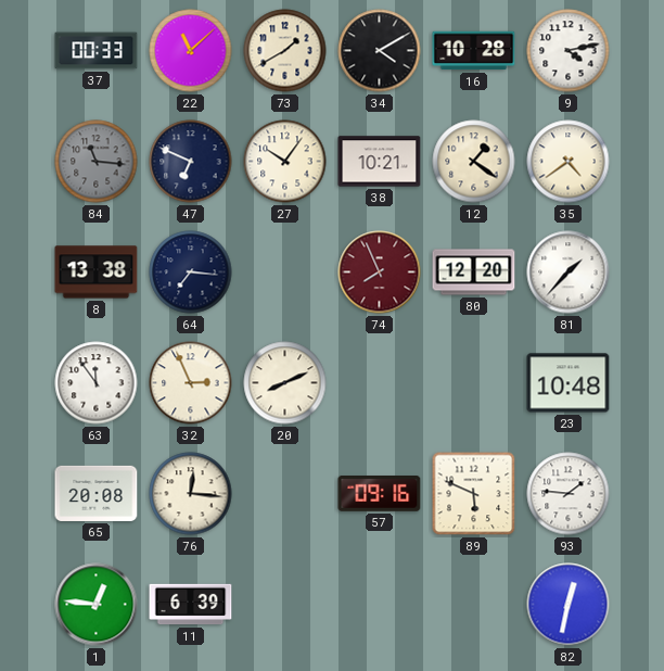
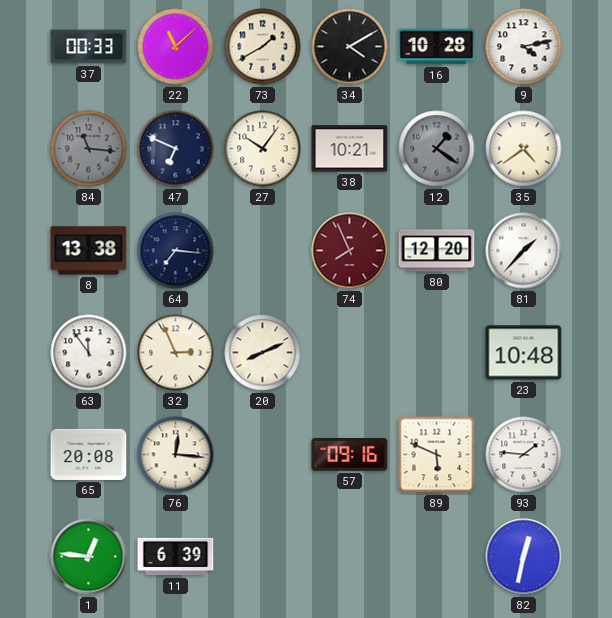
12 dial: cream -> grey (437, 149)
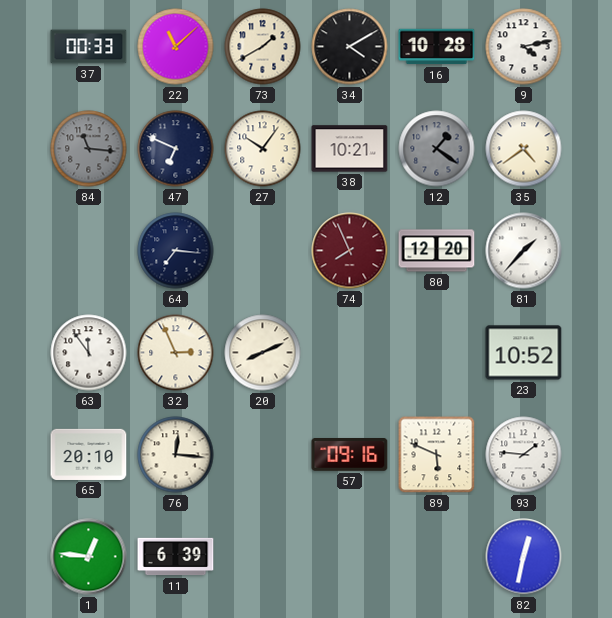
8: 13:38 -> none (89, 251)
23: 10:48 -> 10:52 (524, 353)
65: 20:08 -> 20:10 (89, 454)
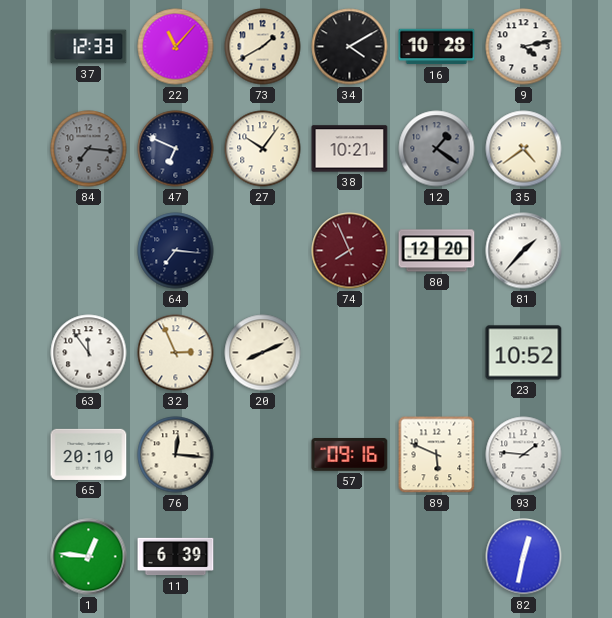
37: 00:33 -> 12:33 (89, 47)
22: 11:08 -> 11:07 (176, 47)
84: 11:16 -> 7:16 (89, 149)
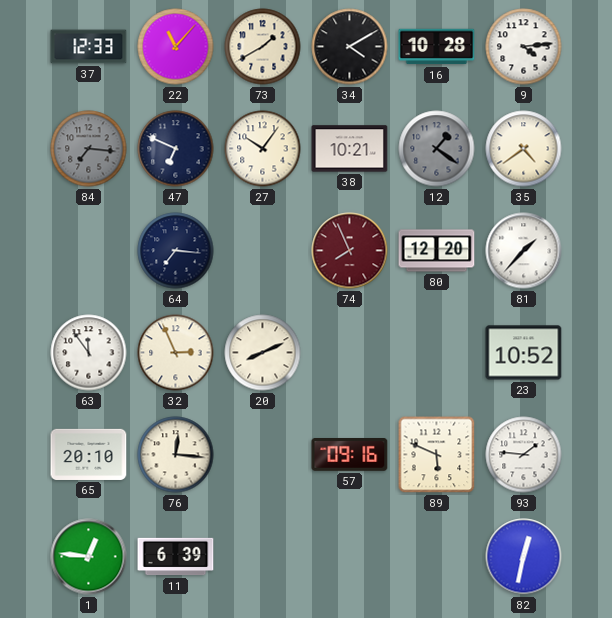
9: 4:13 -> 4:14 (524, 47)
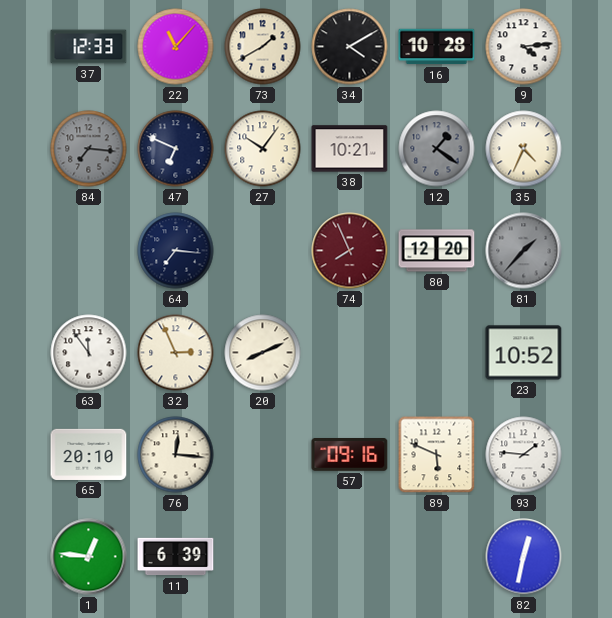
35: 4:39 -> 4:34 (524, 149)
81 dial: white -> grey (524, 251)
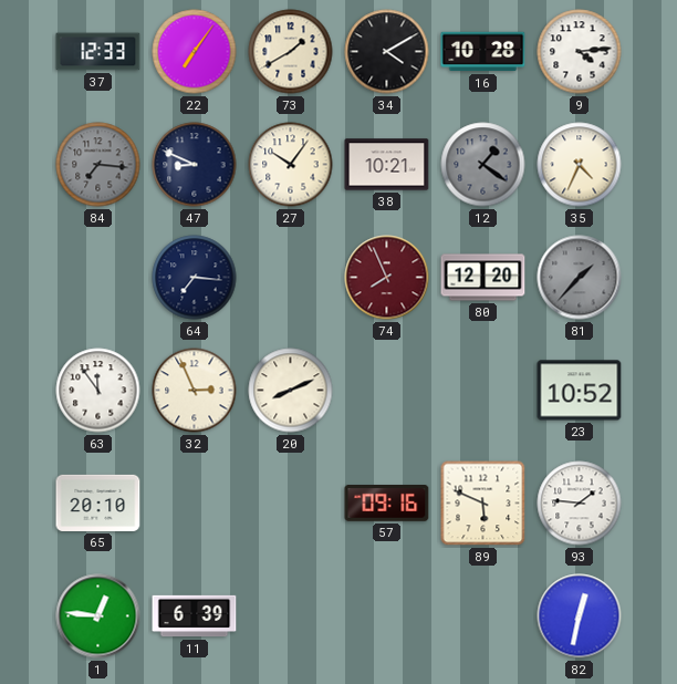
22: 11:07 -> 7:06 (195, 52)
47: 6:49 -> 8:49 (195, 165)
76: 12:16 -> none (176, 455)
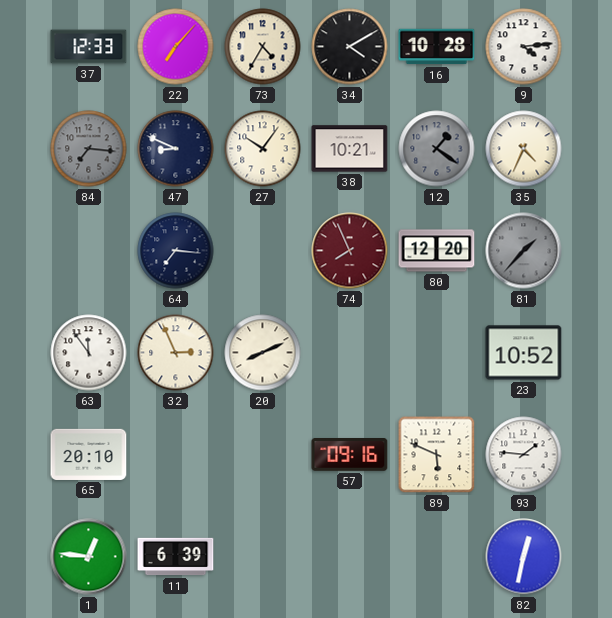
22: 7:06 -> 7:07 (176, 47)
73: 1:40 -> 4:35 (263, 47)
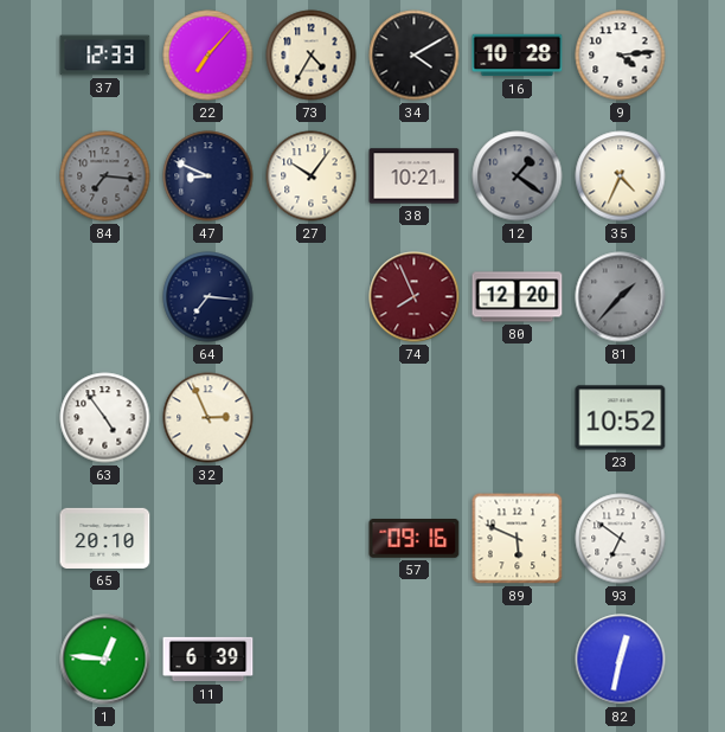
63: 11:54 -> 4:54 (105, 418)
20: 8:11 -> none (263, 353)
93: 1:46 -> 6:51 (621, 539)
